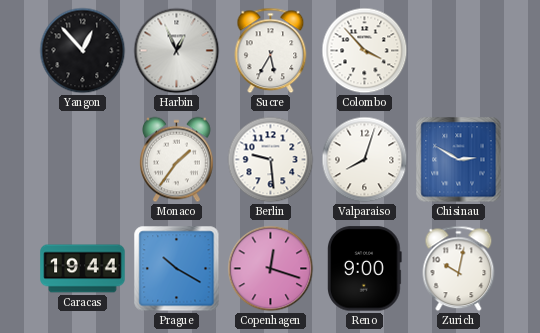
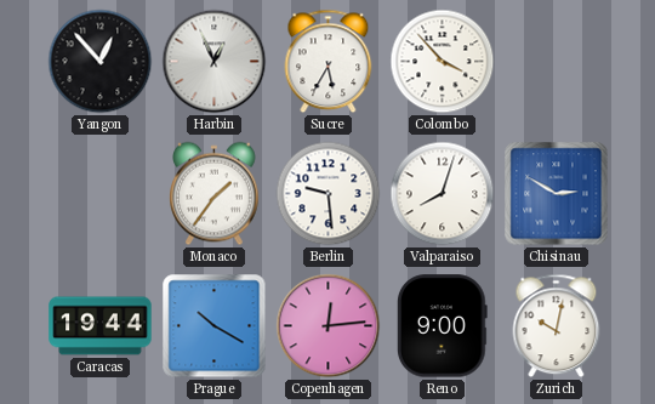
Copenhagen: 12:18 -> 12:14 (329, 326)
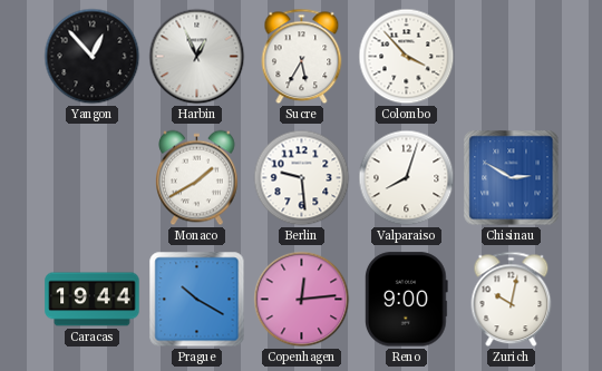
Monaco: 1:36 -> 1:40 (197, 178)
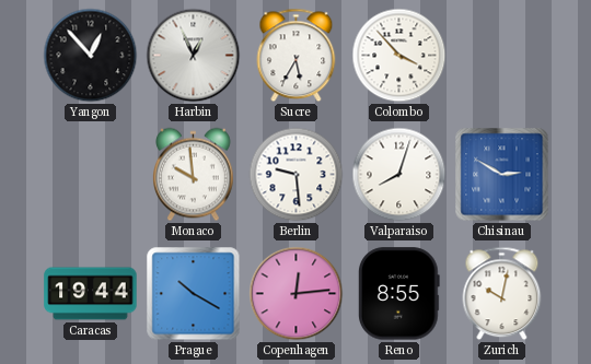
Monaco: 1:40 -> 9:59 (194, 175)
Reno: 9:00 -> 8:55 (398, 294)
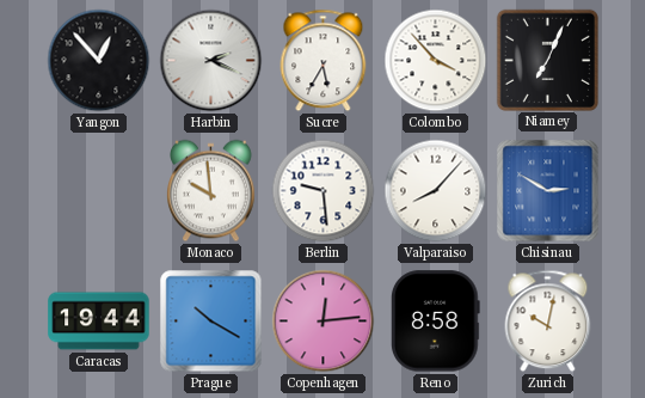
Harbin: 12:56 -> 2:19 (211, 61)
Niamey: none -> 7:04 (547, 60)
Valparaiso: 8:03 -> 8:07 (436, 191)
Reno: 8:55 -> 8:58 (435, 322)
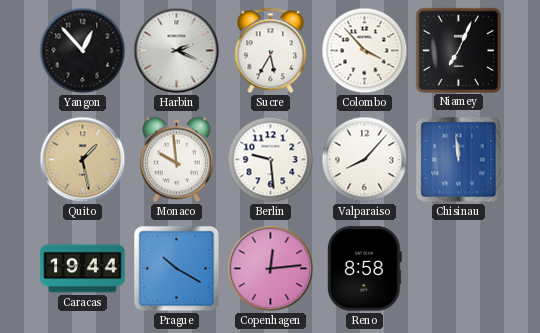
Quito: none -> 1:28 (83, 160)
Chisinau: 2:50 -> 11:59 (459, 160)
Zurich: 10:02 -> none (548, 322)
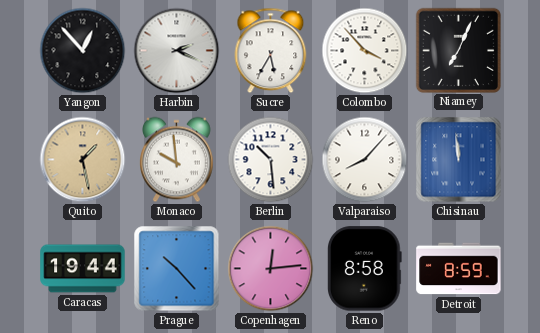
Berlin: 9:29 -> 10:29 (271, 160)
Prague: 10:20 -> 10:23 (177, 269)
Detroit: none -> 8:59 (459, 269)
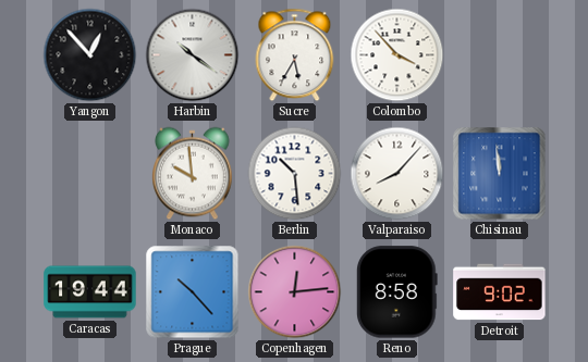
Harbin: 2:19 -> 10:21 (193, 55)
Niamey: 7:04 -> none (458, 50)
Quito: 1:28 -> none (83, 160)
Detroit: 8:59 -> 9:02 (500, 292)
